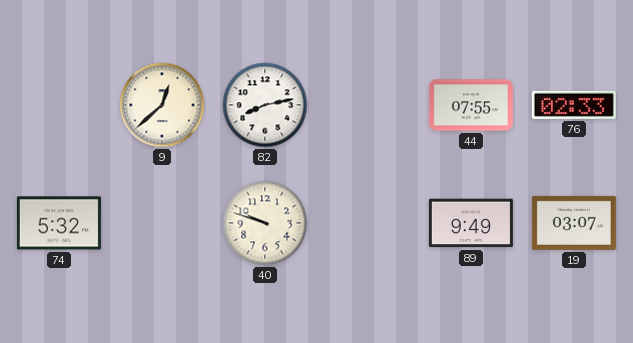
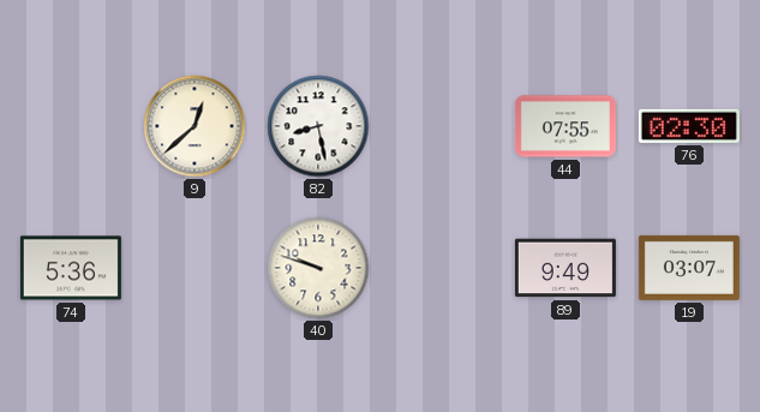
82: 8:13 -> 8:28 (318, 126)
76: 02:33 -> 02:30 (689, 126)
74: 5:32 -> 5:36 (71, 268)
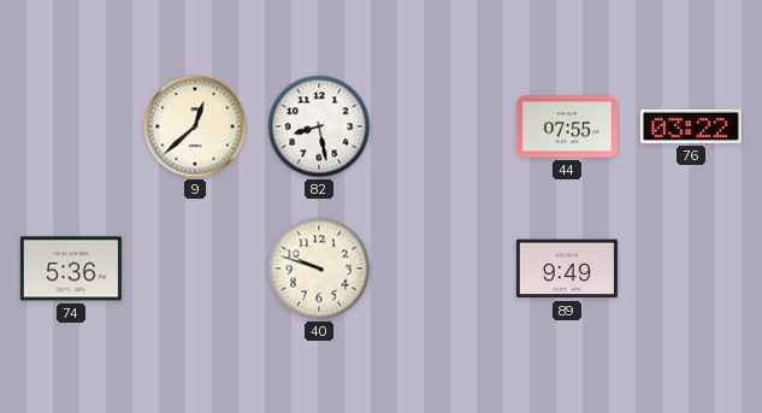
76: 02:30 -> 03:22 (691, 126)
19: 03:07 -> none (689, 268)
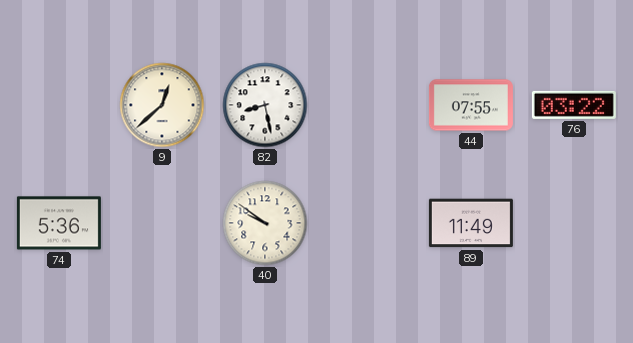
40: 9:48 -> 9:51 (265, 223)
89: 9:49 -> 11:49 (471, 223)
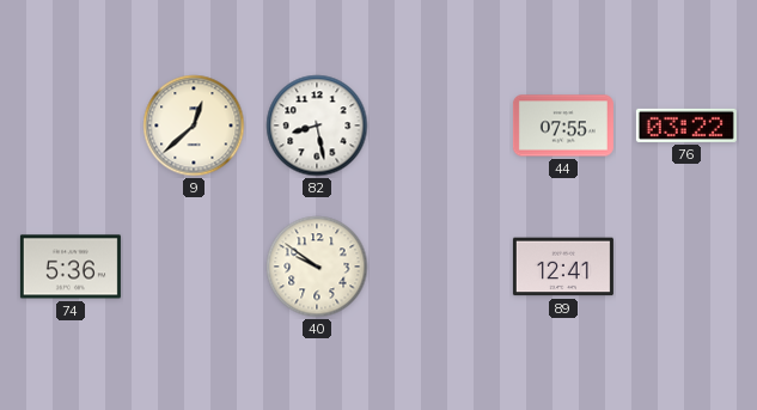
89: 11:49 -> 12:41 (563, 267)
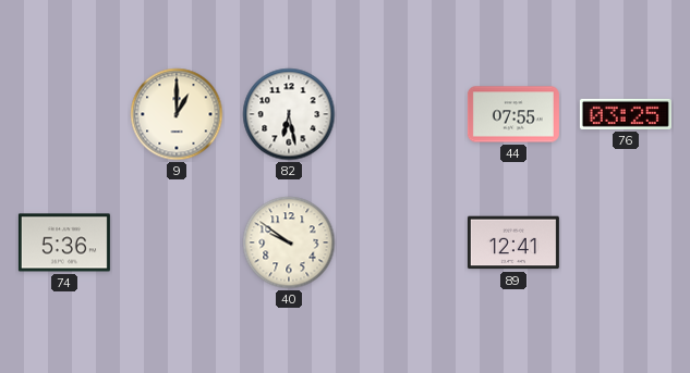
9: 12:38 -> 1:00 (177, 114)
82: 8:28 -> 6:28 (289, 114)
76: 03:22 -> 03:25 (626, 114)
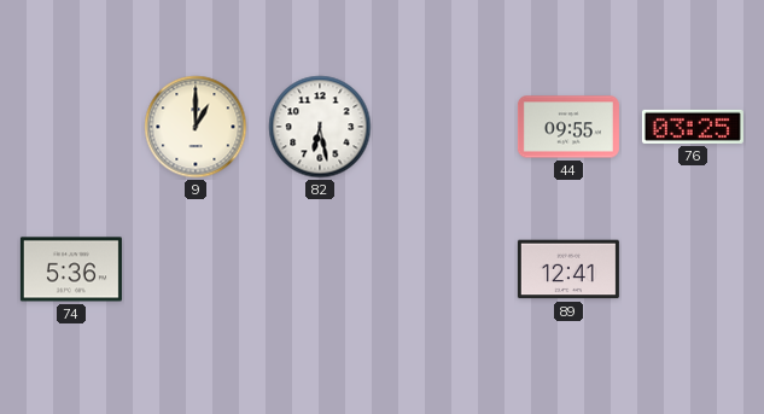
44: 07:55 -> 09:55 (568, 127)
40: 9:51 -> none (289, 243)
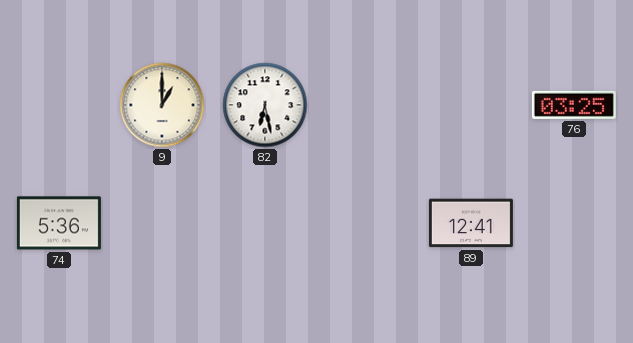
44: 09:55 -> none (568, 127)
